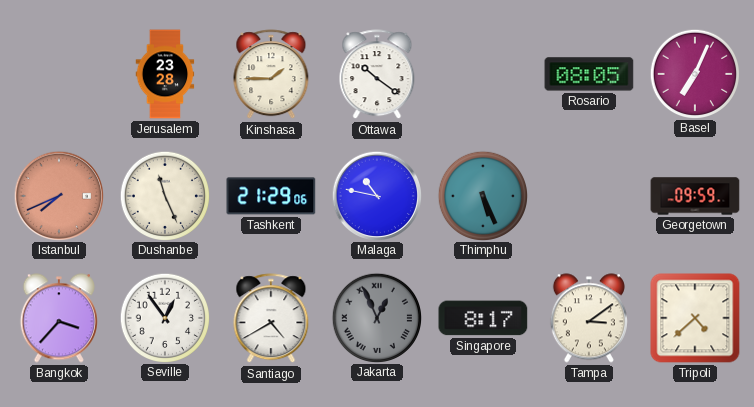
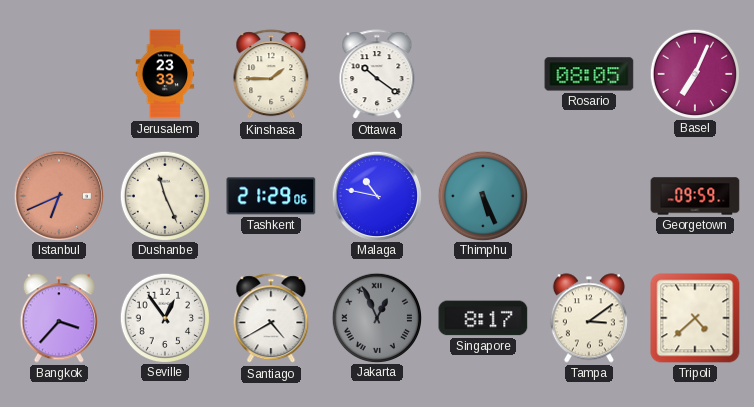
Jerusalem: 23:28 -> 23:33 (165, 74)
Istanbul: 7:41 -> 6:41 (58, 195)
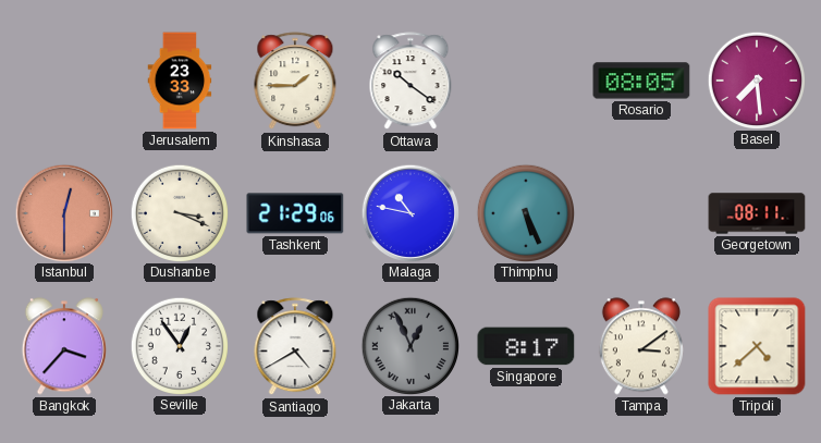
Basel: 7:04 -> 7:29 (756, 79)
Istanbul: 6:41 -> 12:30 (63, 212)
Dushanbe: 11:26 -> 3:19 (179, 212)
Georgetown: 09:59 -> 08:11 (757, 213)
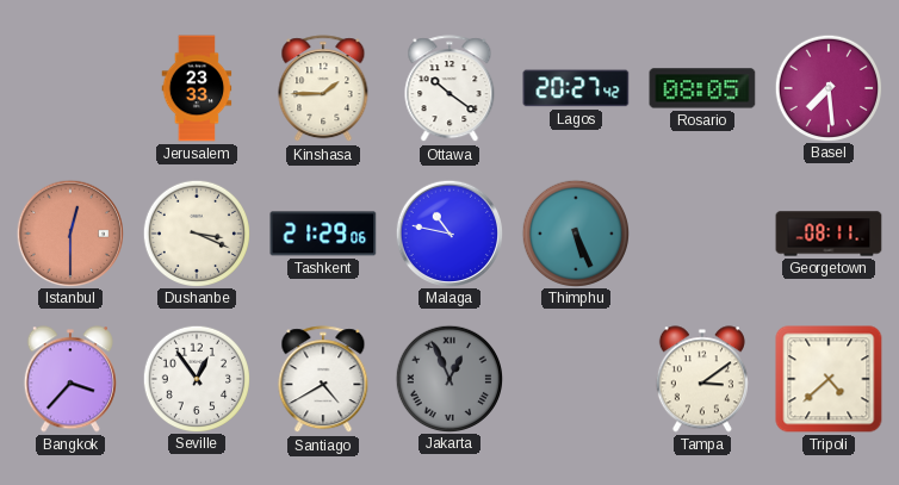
Lagos: none -> 20:27 (576, 88)
Singapore: 8:17 -> none (526, 346)
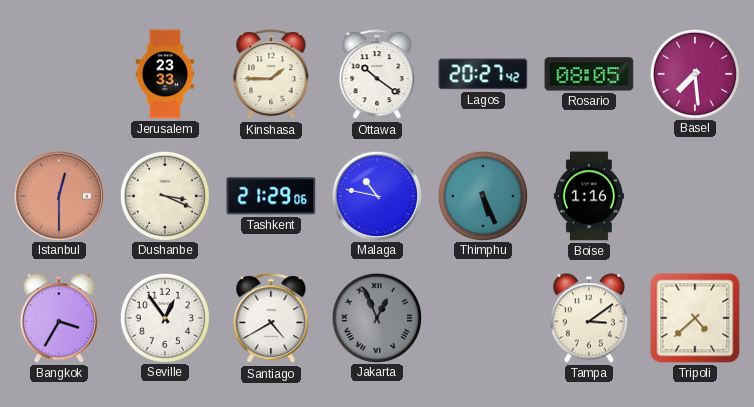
Boise: none -> 1:16 (589, 196)
Georgetown: 08:11 -> none (829, 234)
Bangkok: 3:37 -> 3:35 (59, 318)
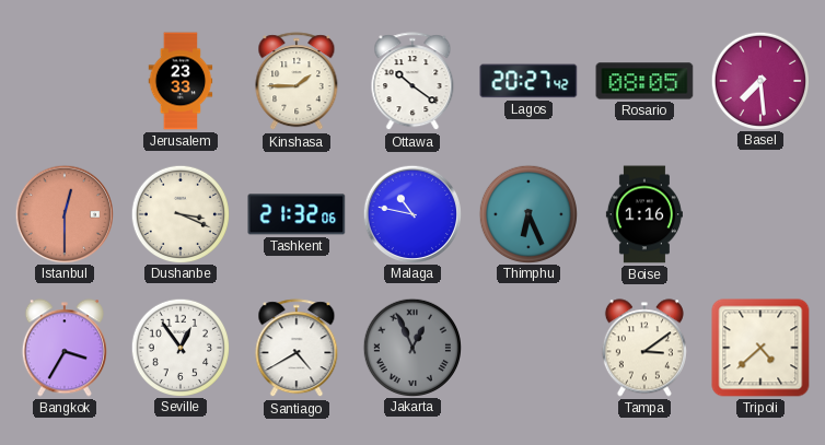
Tashkent: 21:29 -> 21:32 (297, 214)
Thimphu: 5:26 -> 6:26 (527, 213)
